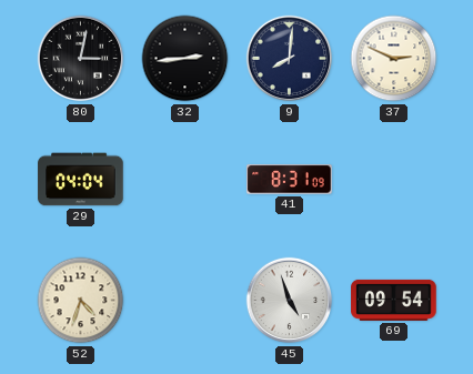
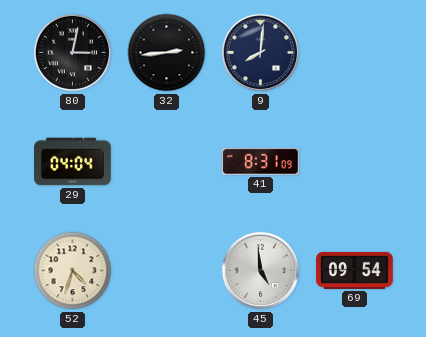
37: 2:49 -> none (394, 59)
45: 4:57 -> 4:59 (261, 271)
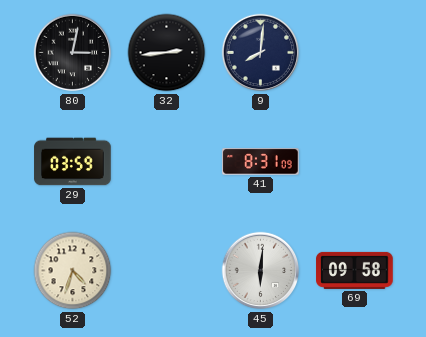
29: 04:04 -> 03:59 (73, 162)
45: 4:59 -> 6:01 (261, 271)
69: 09:54 -> 09:58 (355, 270)
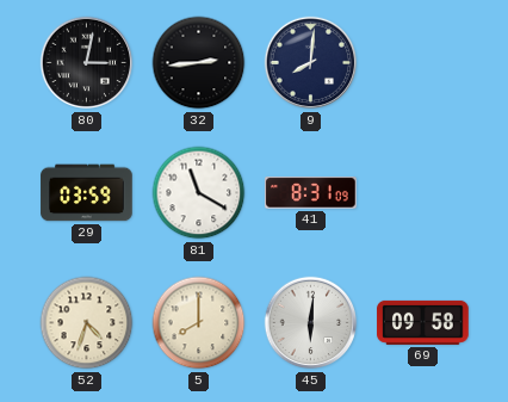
81: none -> 11:20 (199, 193)
5: none -> 8:00 (199, 323)
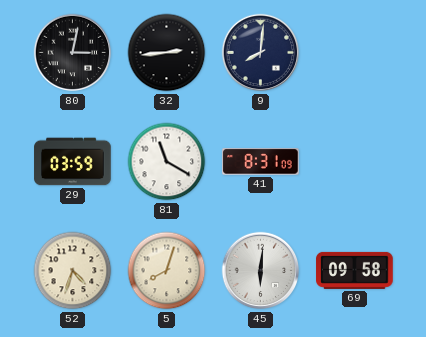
5: 8:00 -> 8:03 (167, 271)
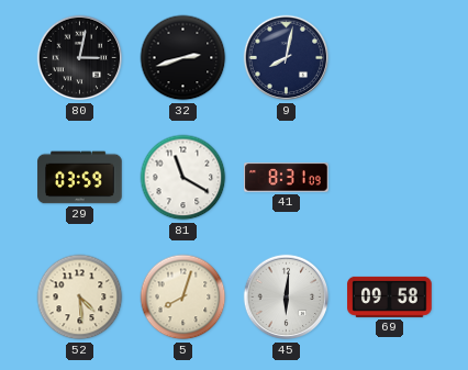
32: 2:44 -> 2:42 (183, 58)
9: 8:01 -> 8:02 (287, 58)
52: 4:33 -> 4:29 (80, 298)
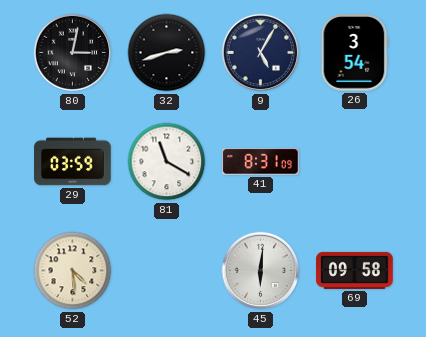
9: 8:02 -> 5:05 (261, 53)
26: none -> 3:54 (354, 53)
5: 8:03 -> none (183, 298)
